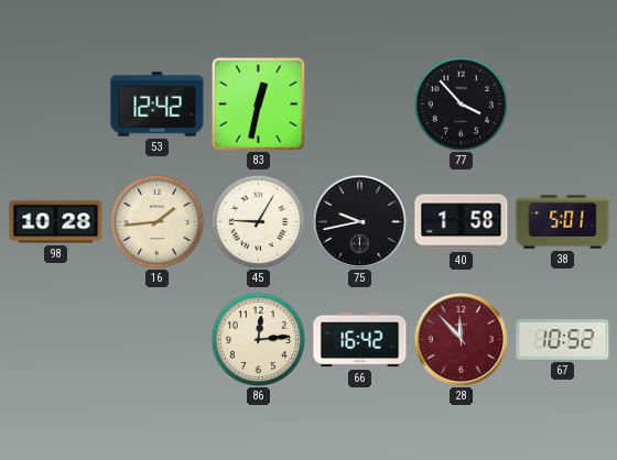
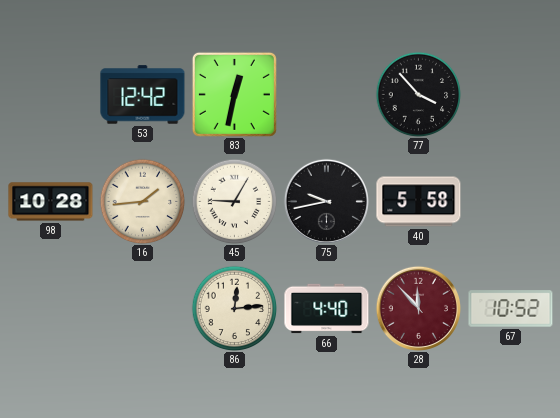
40: 1:58 -> 5:58 (419, 202)
38: 5:01 -> none (563, 222)
66: 16:42 -> 4:40 (327, 309)
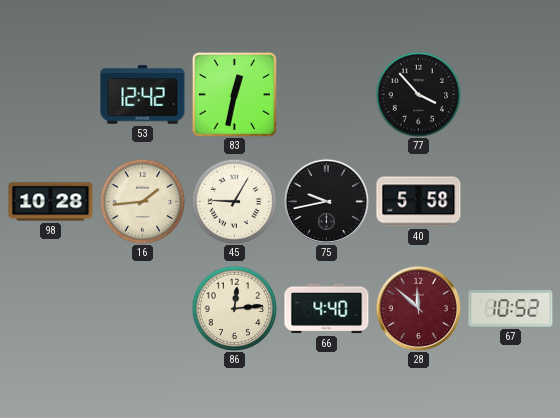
28: 11:53 -> 11:52 (418, 308)
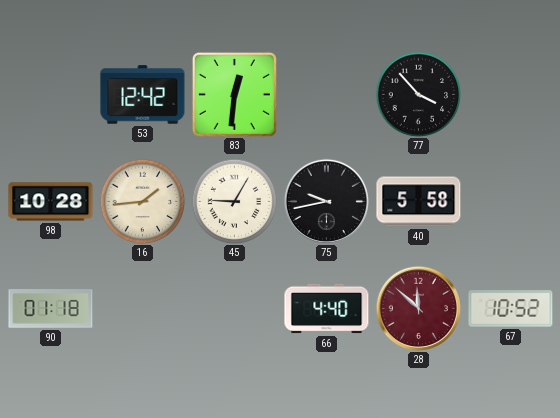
83: 12:32 -> 12:31 (234, 94)
90: none -> 01:18 (51, 309)
86: 12:14 -> none (234, 308)
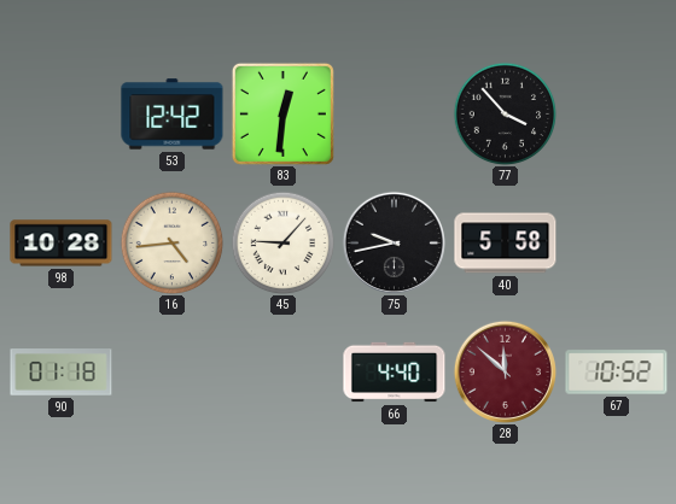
16: 1:44 -> 4:44 (171, 242)
45: 9:05 -> 9:07 (282, 242)
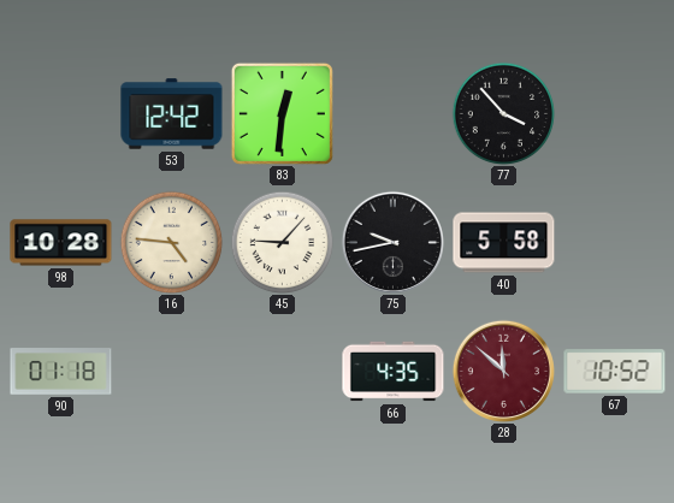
16: 4:44 -> 4:46 (171, 242)
66: 4:40 -> 4:35 (394, 372)
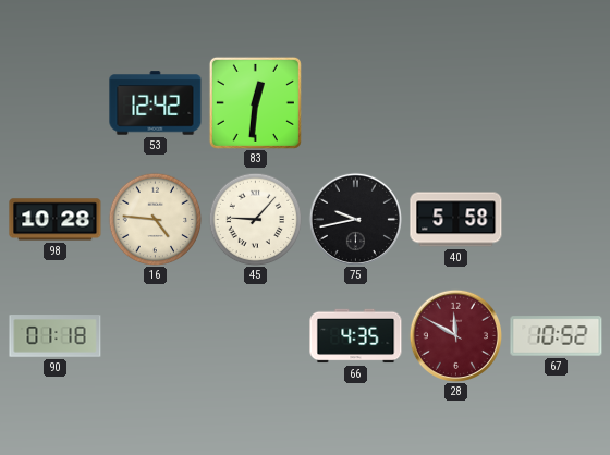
77: 3:53 -> none (503, 113)
28: 11:52 -> 11:50 (455, 335)
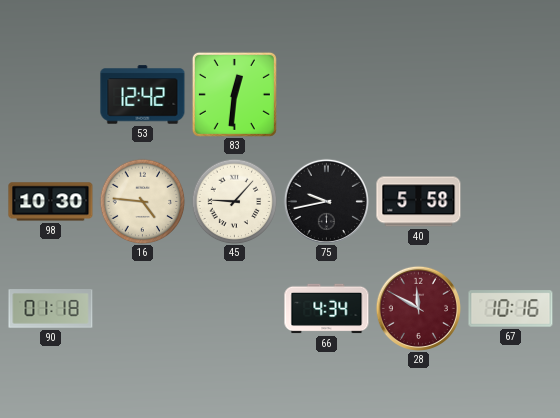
98: 10:28 -> 10:30 (51, 202)
66: 4:35 -> 4:34 (327, 309)
67: 10:52 -> 10:16 (511, 309)
